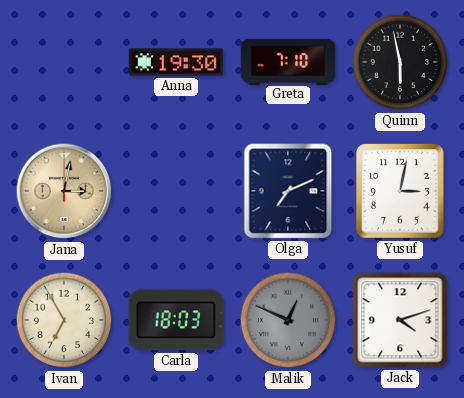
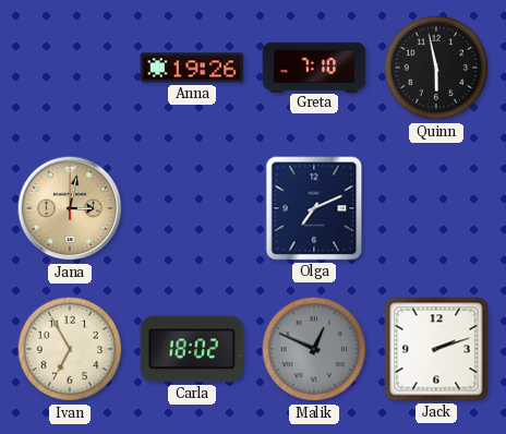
Anna: 19:30 -> 19:26 (192, 68)
Yusuf: 3:02 -> none (401, 191)
Carla: 18:03 -> 18:02 (192, 349)
Jack: 4:12 -> 2:12 (436, 349)
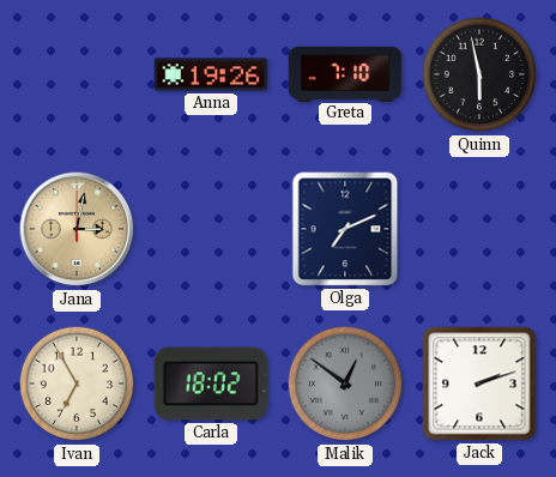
Malik: 12:49 -> 12:51 (345, 384)
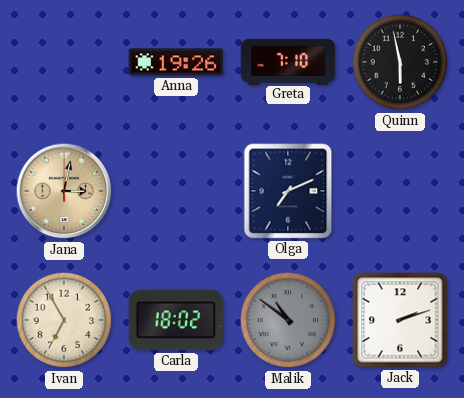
Malik: 12:51 -> 10:51 (288, 320)
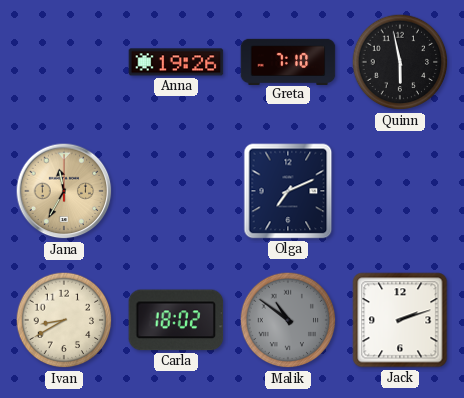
Jana: 3:02 -> 11:35 (64, 191)
Ivan: 6:55 -> 8:40 (64, 320)
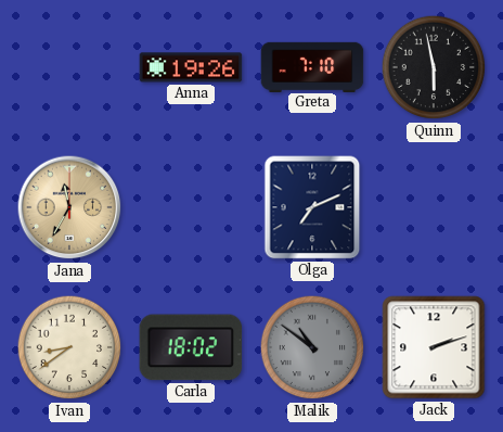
Ivan: 8:40 -> 8:39 (69, 347)
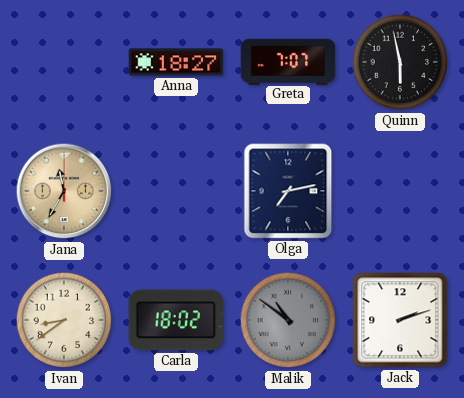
Anna: 19:26 -> 18:27 (176, 62)
Greta: 7:10 -> 7:07 (288, 61)
Olga: 7:11 -> 7:13 (288, 191)
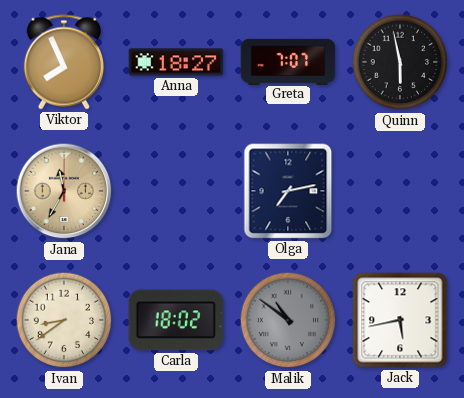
Viktor: none -> 7:56 (64, 62)
Jack: 2:12 -> 5:43 (400, 320)
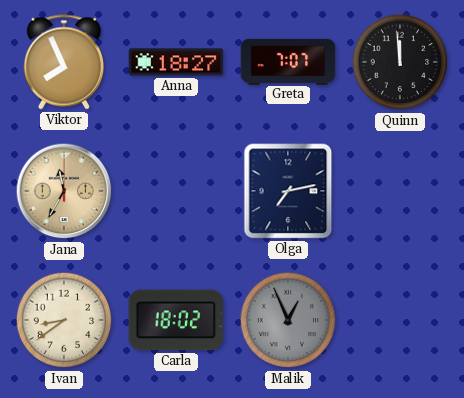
Quinn: 5:58 -> 11:59 (400, 62)
Malik: 10:51 -> 12:56 (288, 320)
Jack: 5:43 -> none (400, 320)
